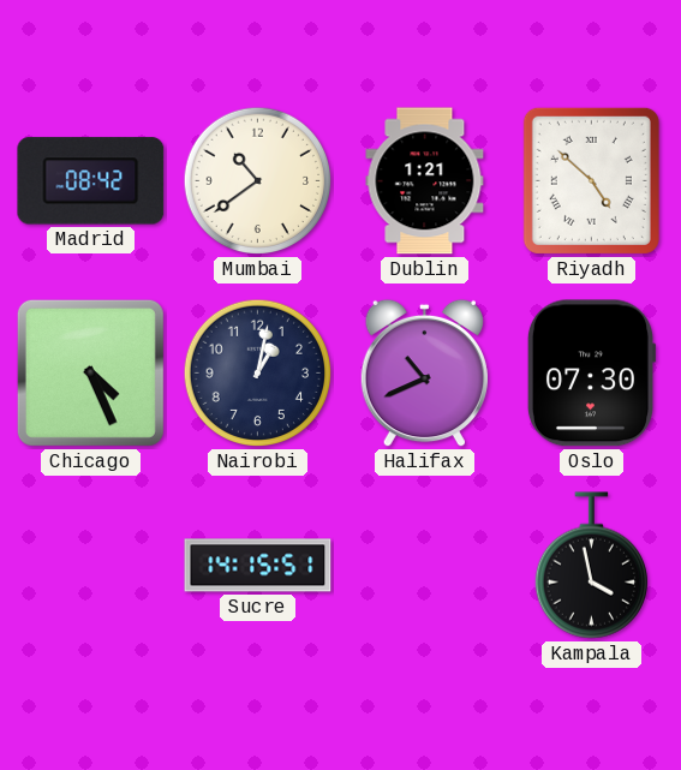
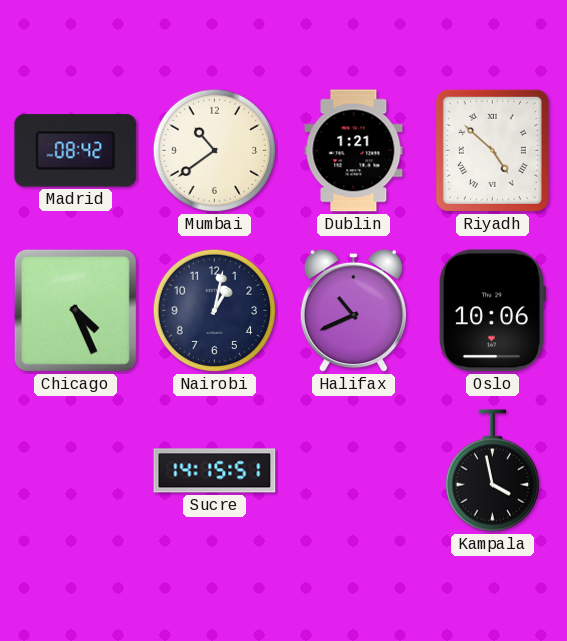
Oslo: 07:30 -> 10:06 (492, 311)
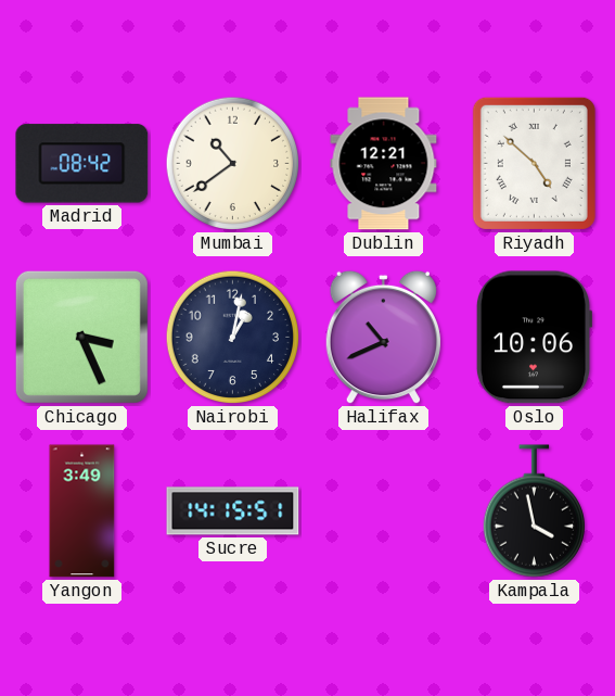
Dublin: 1:21 -> 12:21 (384, 164)
Chicago: 4:26 -> 3:26 (81, 337)
Yangon: none -> 3:49 (82, 511)
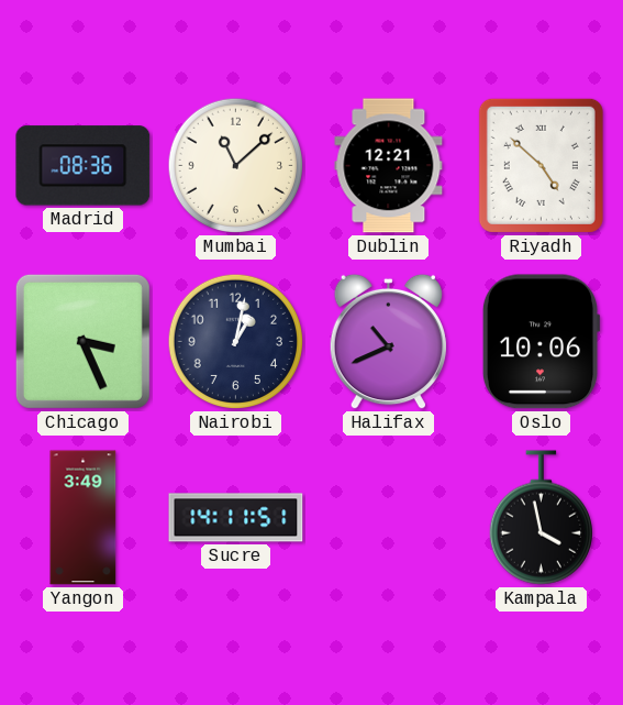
Madrid: 08:42 -> 08:36 (84, 166)
Mumbai: 10:39 -> 11:08 (236, 166)
Sucre: 14:15 -> 14:11 (236, 518)
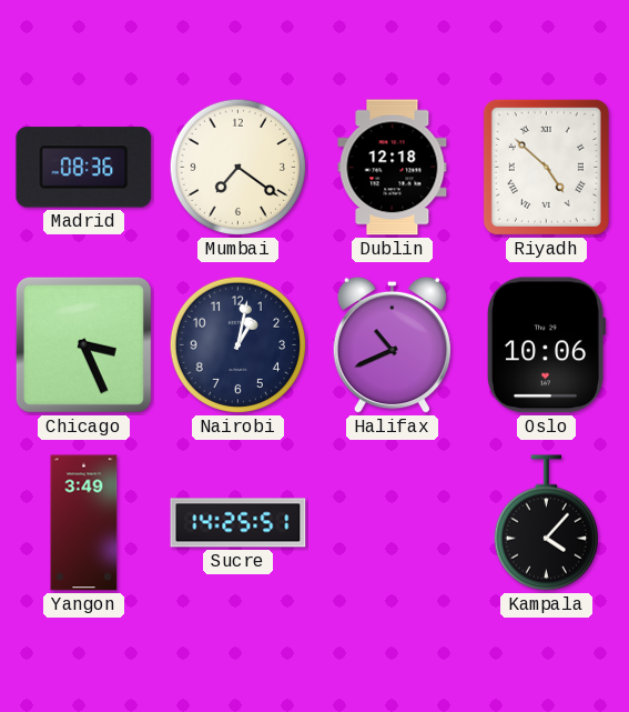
Mumbai: 11:08 -> 7:21 (239, 168)
Dublin: 12:21 -> 12:18 (393, 168)
Sucre: 14:11 -> 14:25 (239, 523)
Kampala: 3:58 -> 4:07 (546, 523)
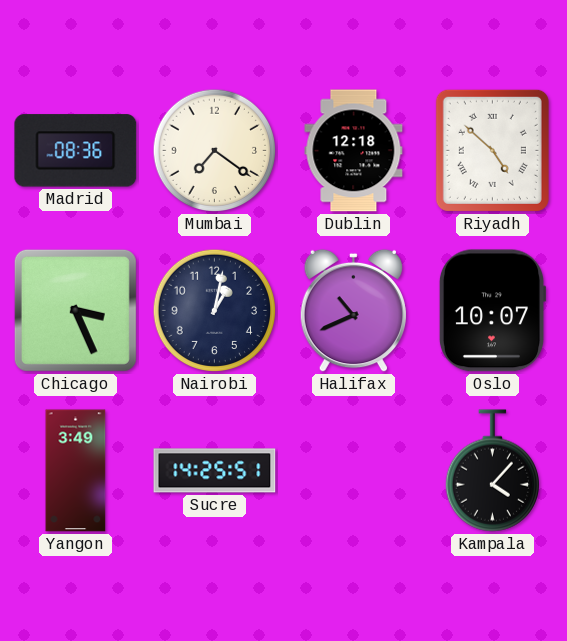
Oslo: 10:06 -> 10:07 (492, 311)
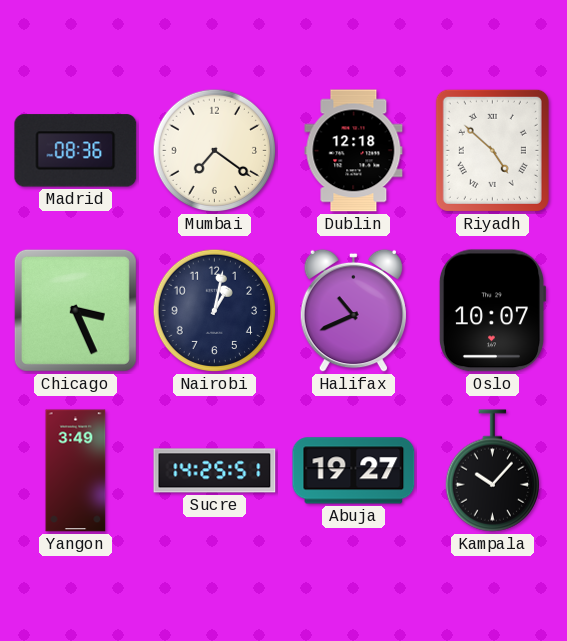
Abuja: none -> 19:27 (354, 471)
Kampala: 4:07 -> 10:07 (492, 471)
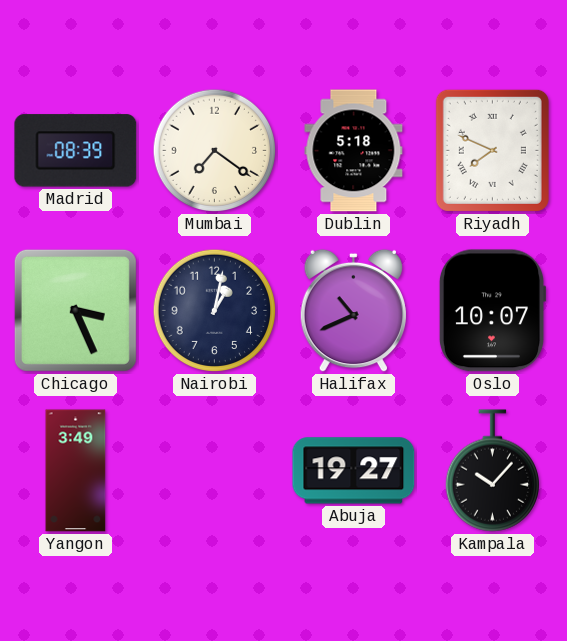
Madrid: 08:36 -> 08:39 (76, 151)
Dublin: 12:18 -> 5:18 (354, 151)
Riyadh: 4:52 -> 7:49 (492, 150)
Sucre: 14:25 -> none (215, 471)
